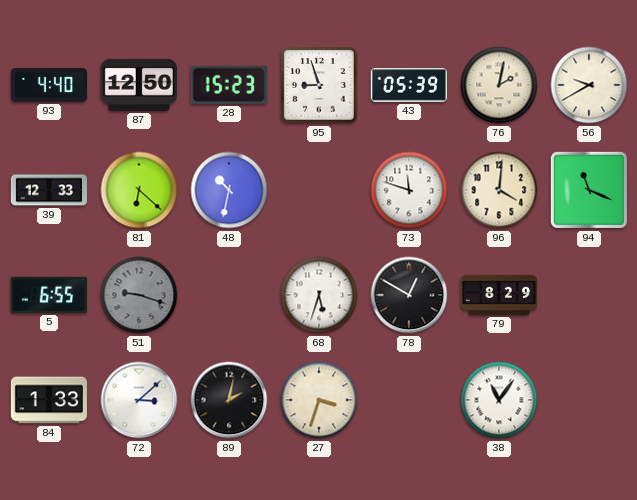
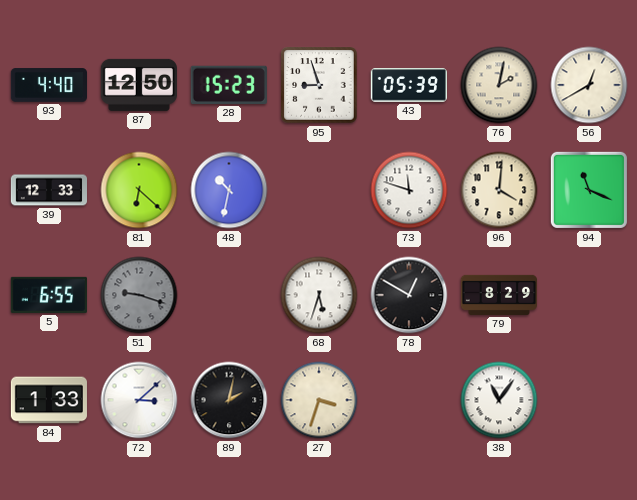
56: 9:40 -> 12:40 (589, 85)
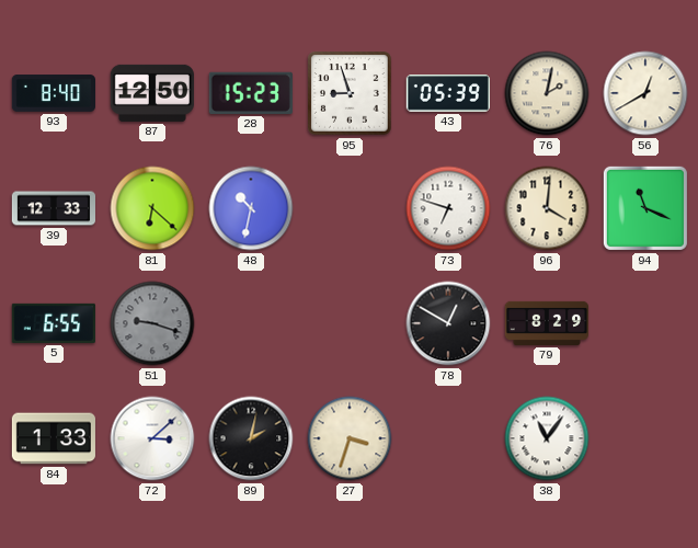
93: 4:40 -> 8:40 (53, 93)
73: 11:48 -> 6:48 (448, 208)
68: 5:33 -> none (319, 295)
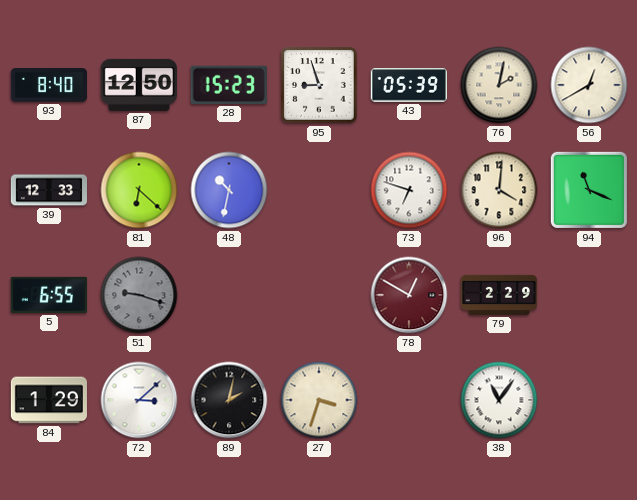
78 dial: black -> burgundy (409, 295)
79: 8:29 -> 2:29 (498, 295)
84: 1:33 -> 1:29 (49, 400)
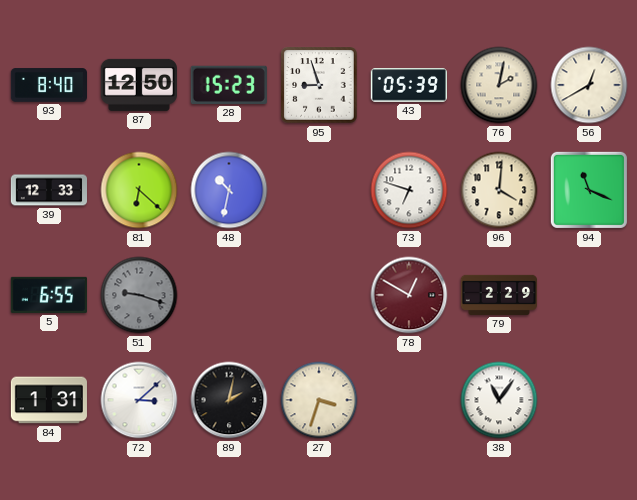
84: 1:29 -> 1:31 (49, 400)
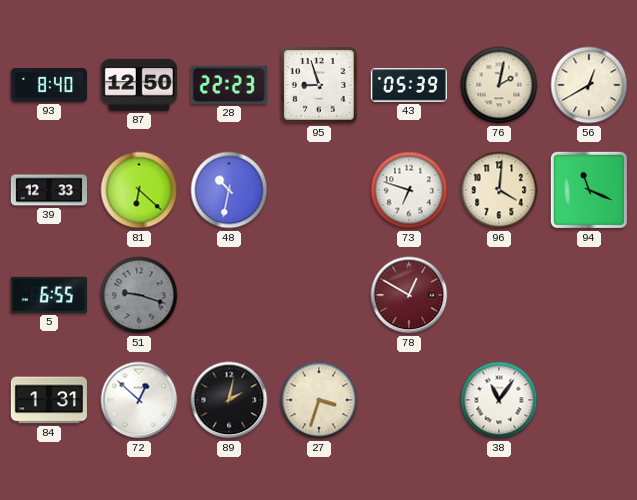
28: 15:23 -> 22:23 (229, 85)
79: 2:29 -> none (498, 295)
72: 3:08 -> 12:52 (139, 400)
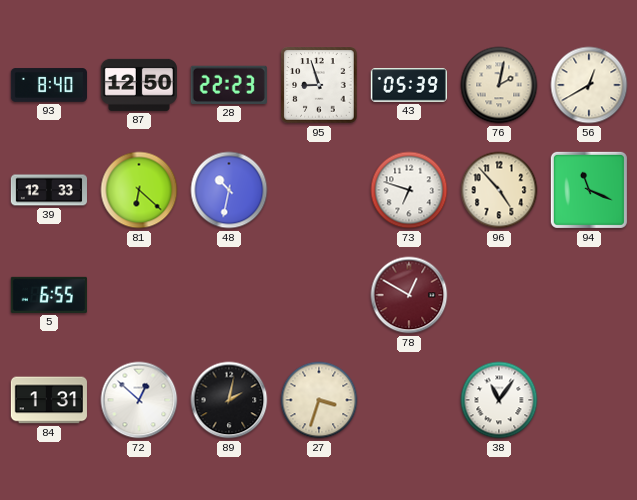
96: 4:01 -> 4:53 (499, 190)
51: 9:18 -> none (139, 295)
